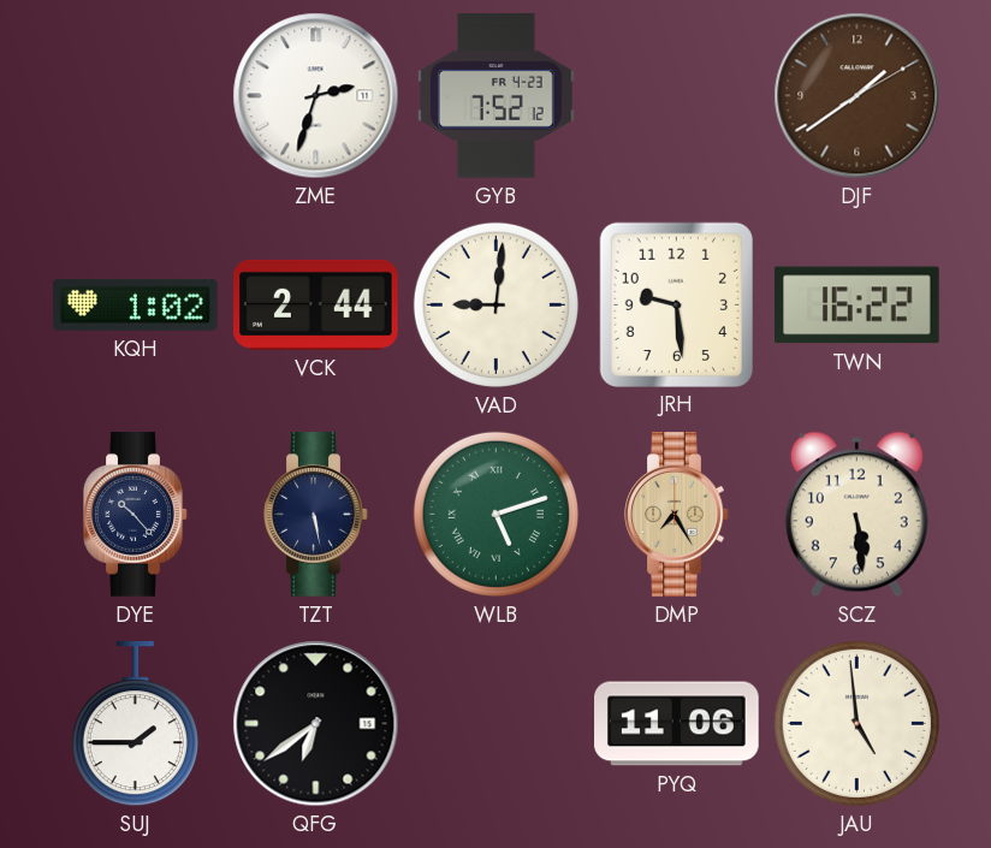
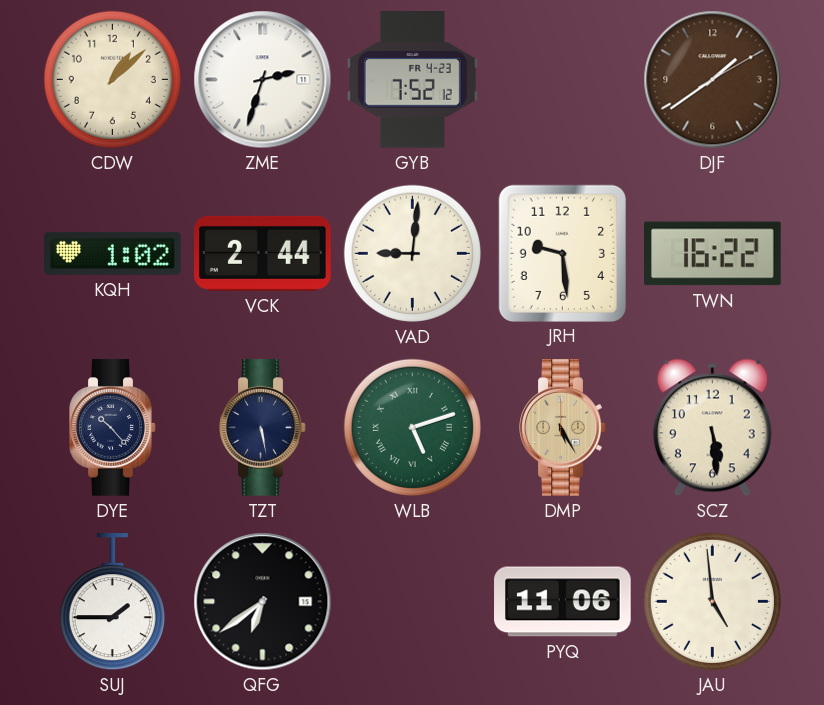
CDW: none -> 1:08 (112, 79)
DMP: 7:25 -> 5:25 (563, 428)
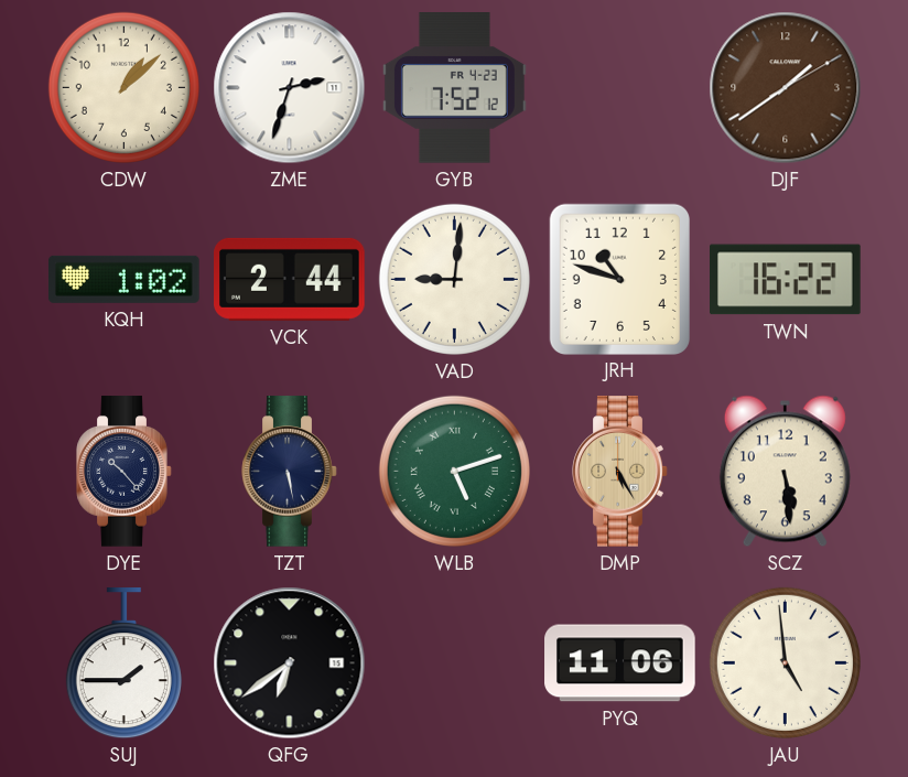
JRH: 9:29 -> 10:48 (619, 279)
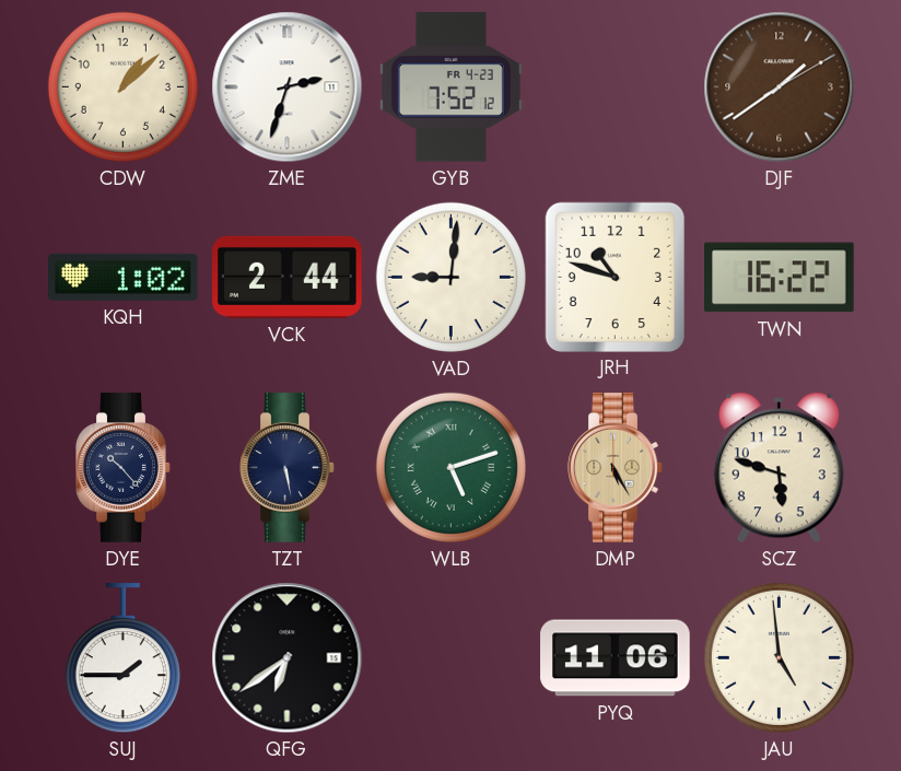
SCZ: 5:29 -> 5:48 (779, 468)
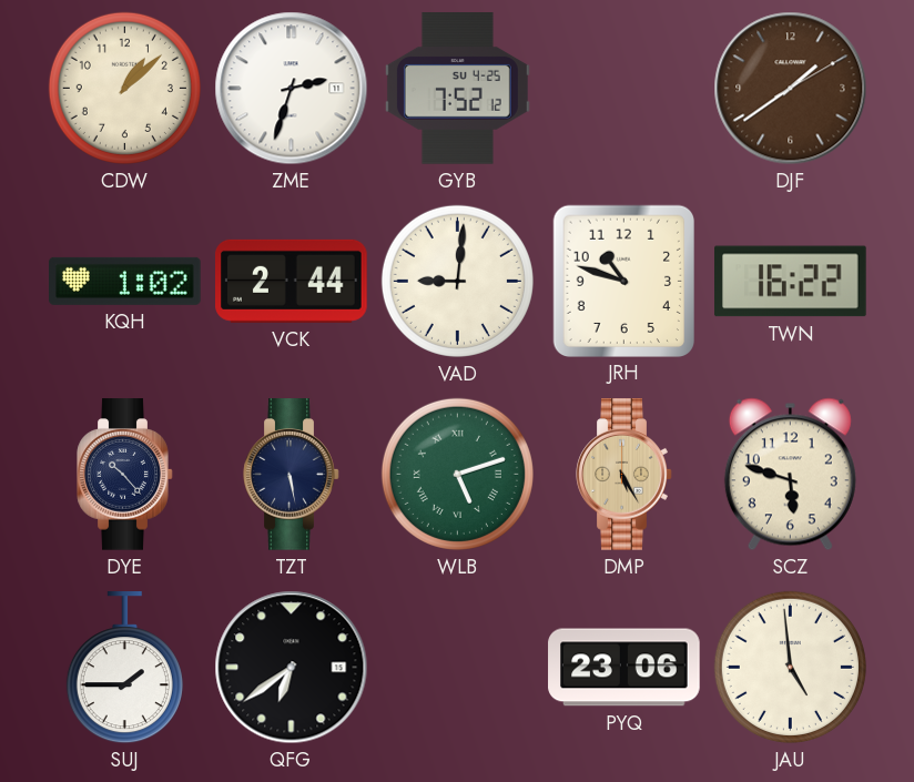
GYB date: FR 4-23 -> SU 4-25 (457, 89)
PYQ: 11:06 -> 23:06 (624, 668)
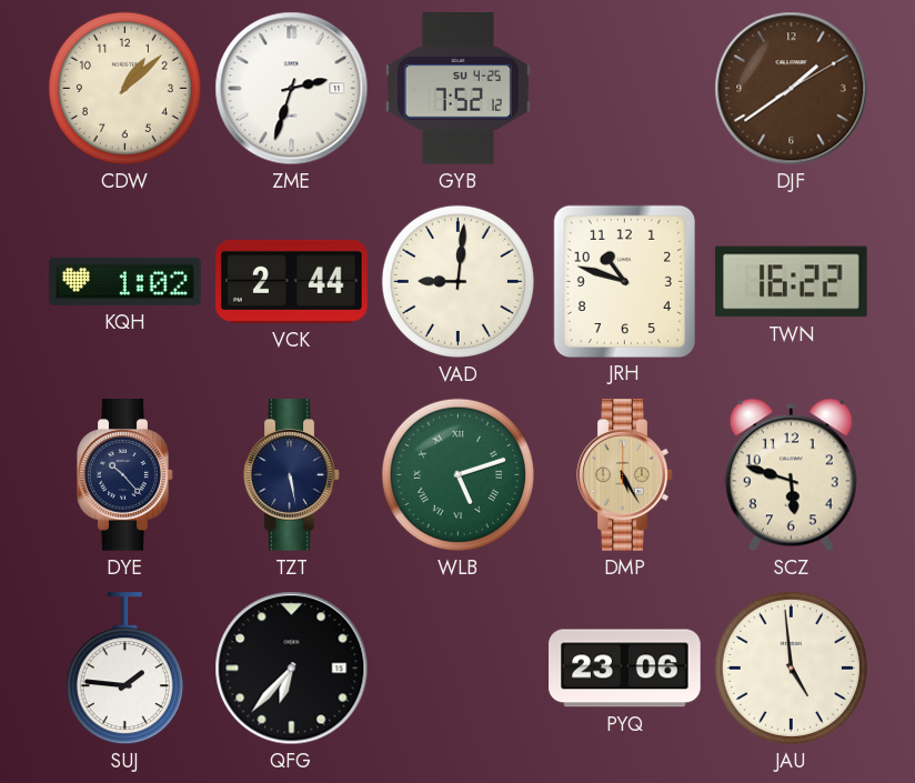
SUJ: 1:45 -> 1:46 (124, 669)
QFG: 6:39 -> 6:37 (292, 669)
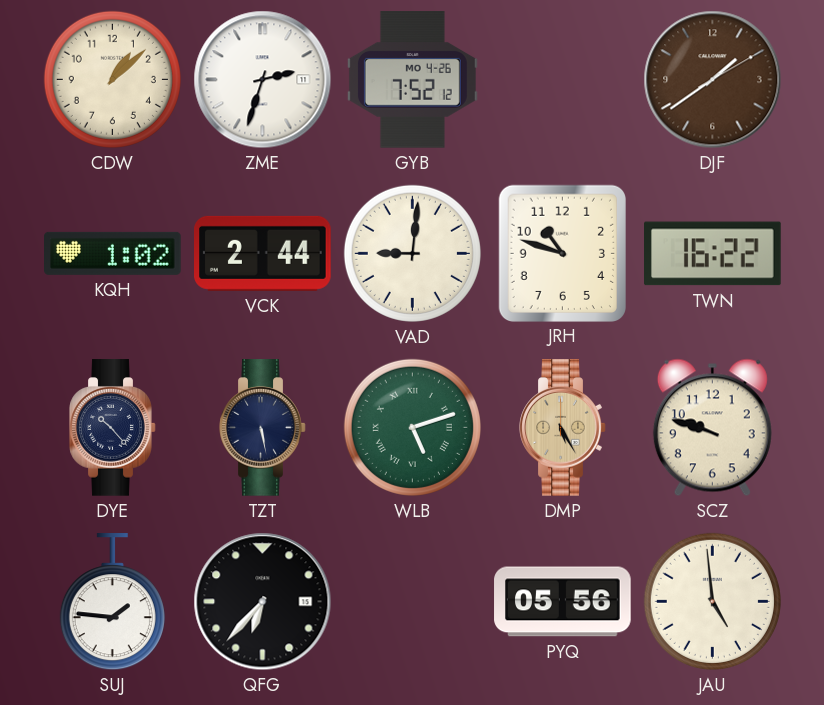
GYB date: SU 4-25 -> MO 4-26 (412, 80)
SCZ: 5:48 -> 9:48 (712, 428)
PYQ: 23:06 -> 05:56 (563, 602)
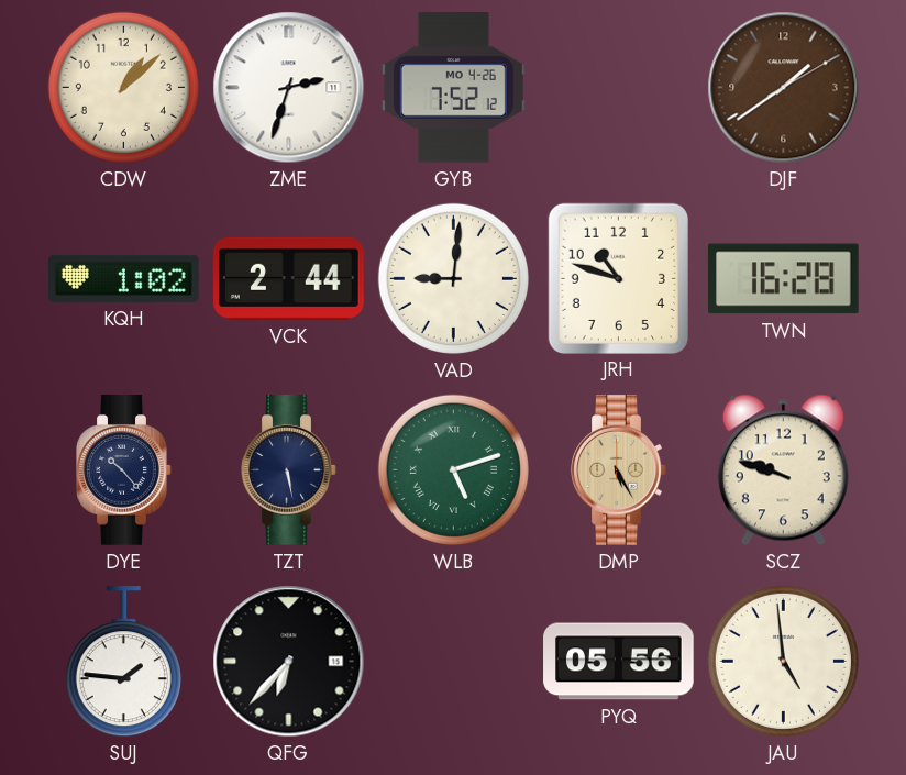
TWN: 16:22 -> 16:28 (784, 279)
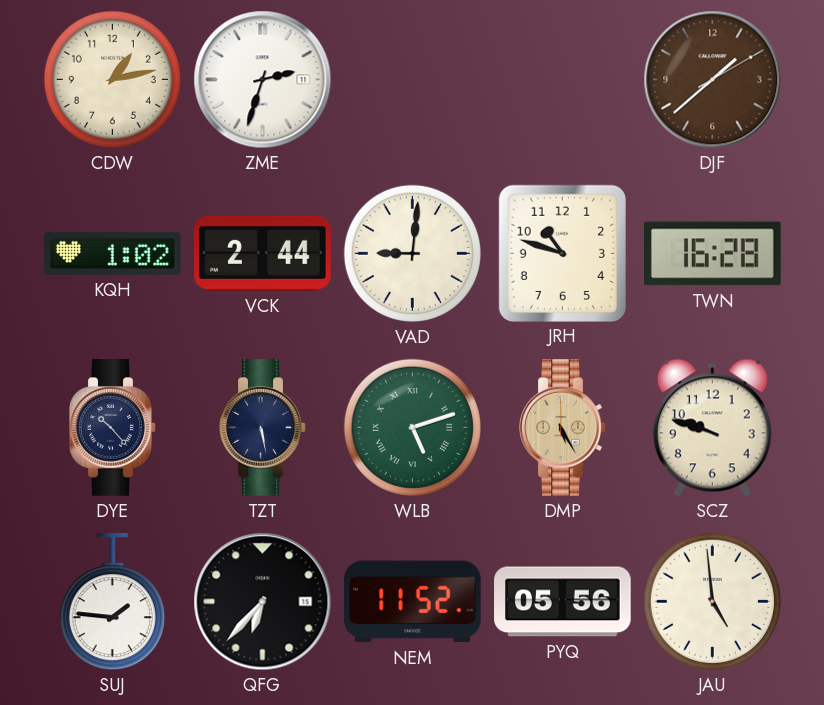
CDW: 1:08 -> 1:13 (112, 79)
GYB: 7:52 -> none (453, 88)
DJF: 1:39 -> 1:38 (713, 80)
NEM: none -> 11:52 (413, 602)
